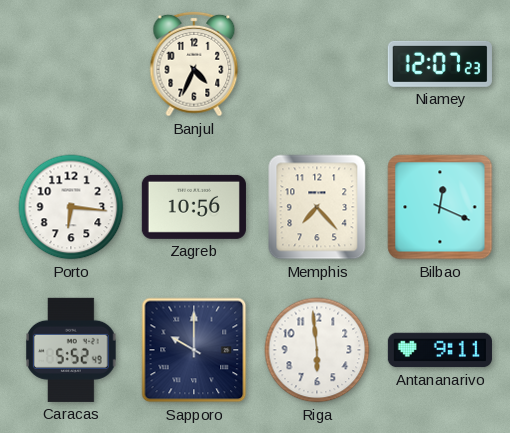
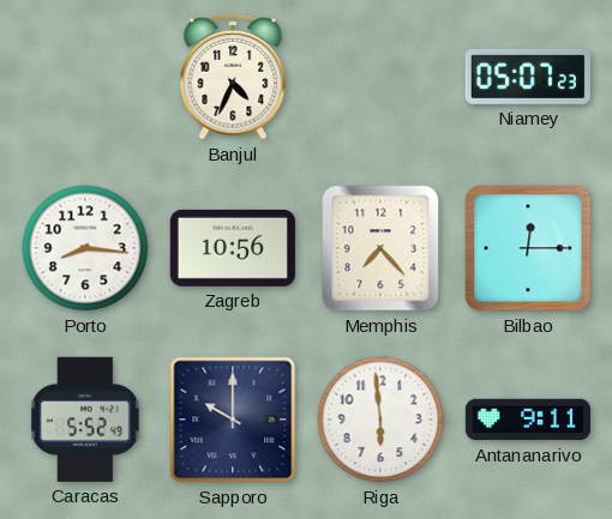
Niamey: 12:07 -> 05:07 (528, 77)
Porto: 6:16 -> 8:16 (85, 248)
Bilbao: 12:19 -> 12:15 (528, 248)
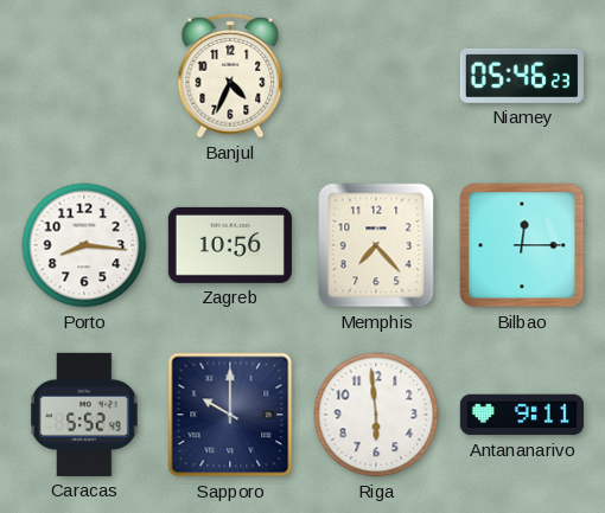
Niamey: 05:07 -> 05:46 (522, 76)
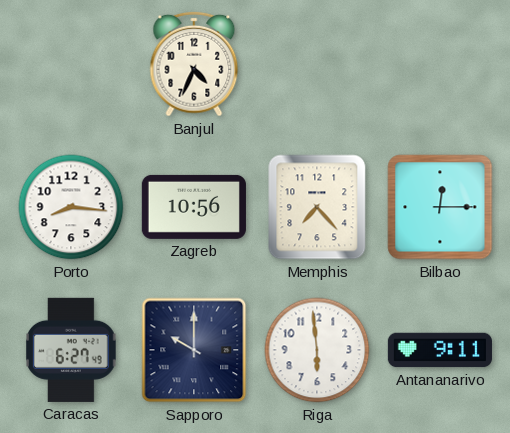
Niamey: 05:46 -> none (522, 76)
Caracas: 5:52 -> 6:27 (72, 350)
